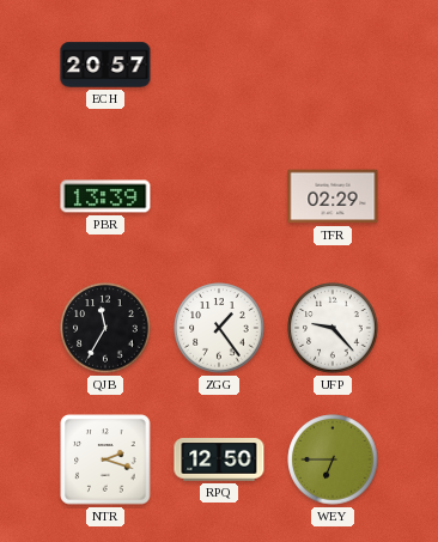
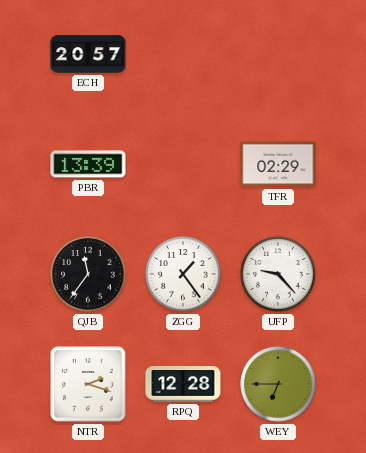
QJB: 11:35 -> 11:36 (88, 274)
RPQ: 12:50 -> 12:28 (183, 384)
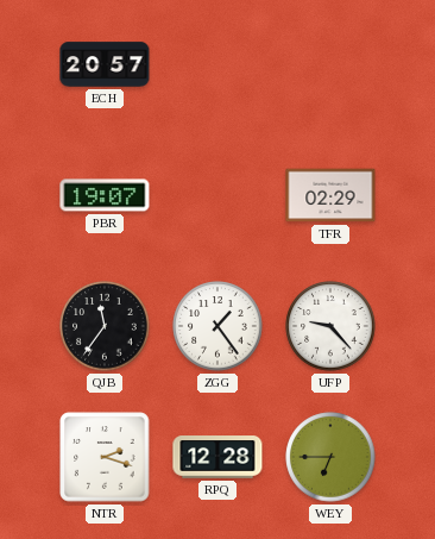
PBR: 13:39 -> 19:07 (105, 195)
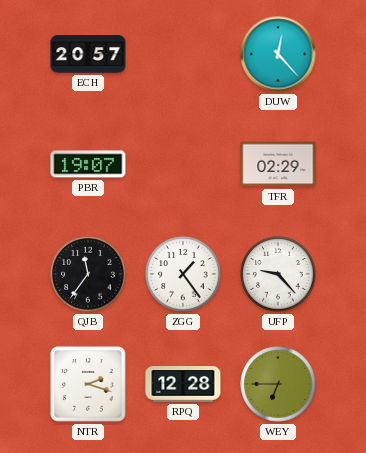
DUW: none -> 12:23 (278, 54)
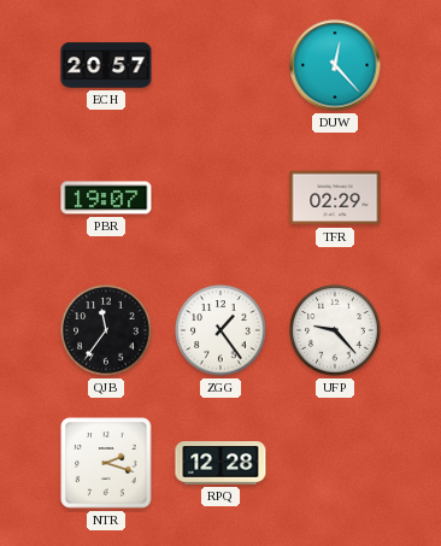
WEY: 6:45 -> none (278, 384)
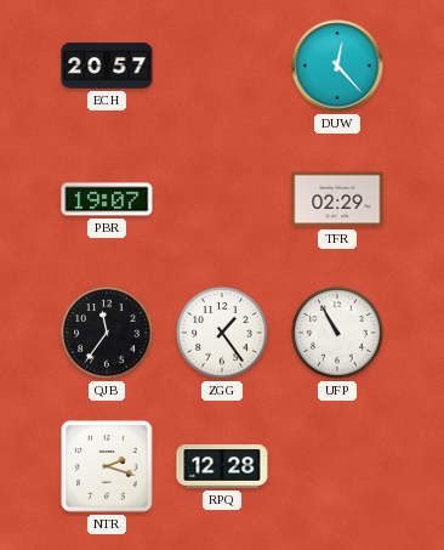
UFP: 9:23 -> 10:55 (337, 333)
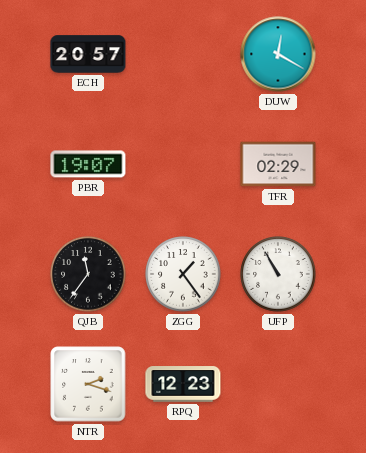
DUW: 12:23 -> 12:20 (278, 54)
RPQ: 12:28 -> 12:23 (183, 384)
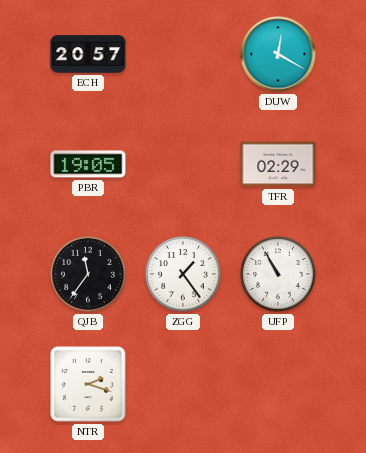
PBR: 19:07 -> 19:05 (88, 164)
RPQ: 12:23 -> none (183, 384)
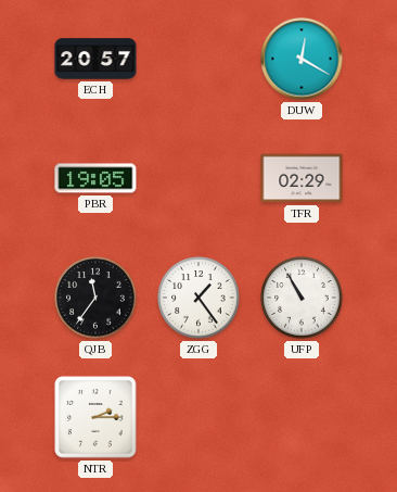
NTR: 2:18 -> 2:15 (95, 417)
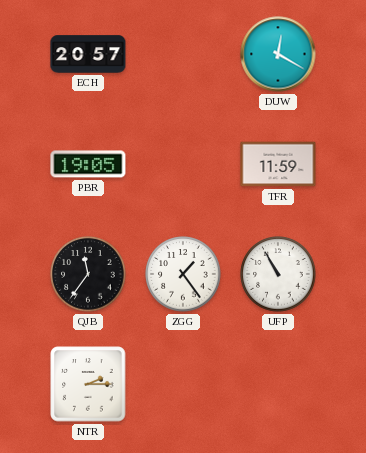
TFR: 02:29 -> 11:59 (278, 164)
